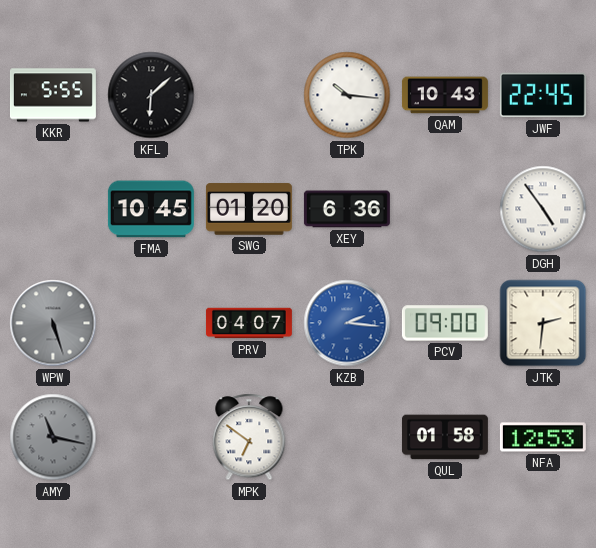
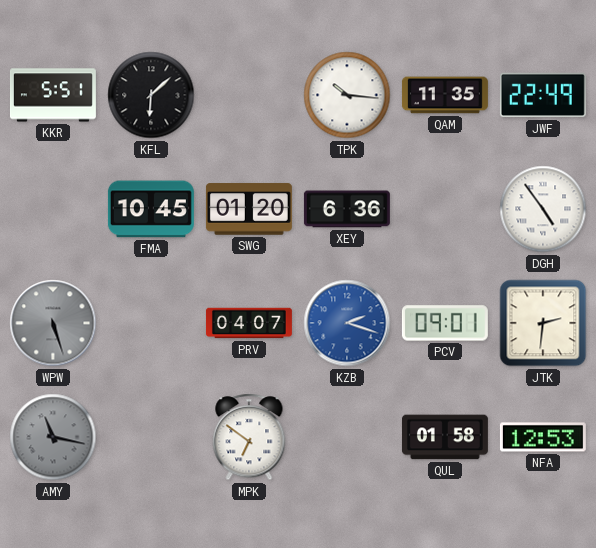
KKR: 5:55 -> 5:51 (53, 95)
QAM: 10:43 -> 11:35 (445, 95)
JWF: 22:45 -> 22:49 (543, 95)
KZB: 2:16 -> 2:18 (347, 323)
PCV: 09:00 -> 09:01 (445, 323)
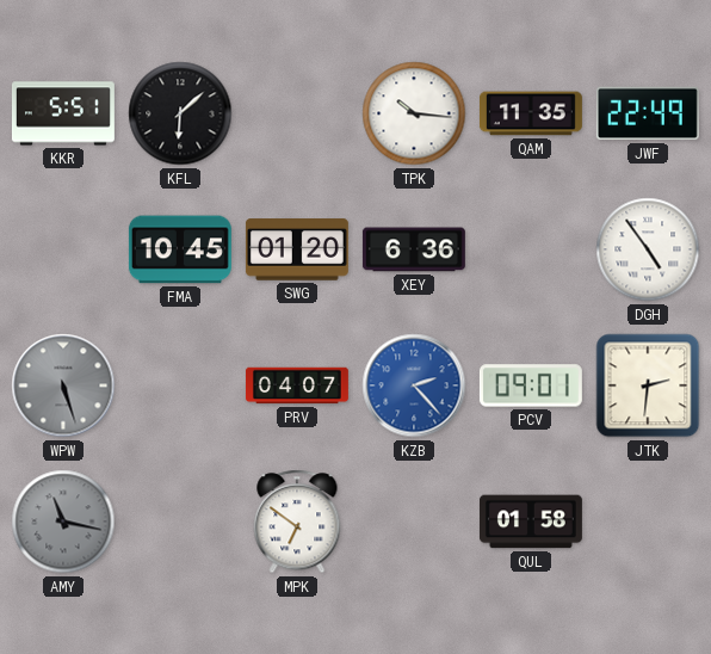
KZB: 2:18 -> 2:23 (414, 385)
NFA: 12:53 -> none (543, 437)
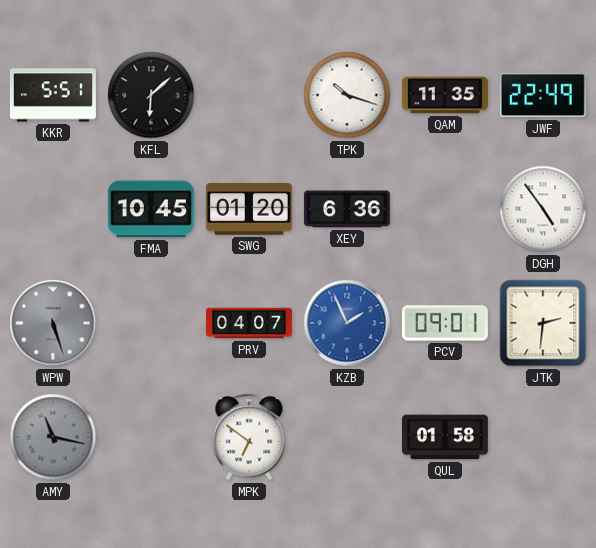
TPK: 10:16 -> 10:18 (347, 95)
KZB: 2:23 -> 1:56 (347, 323)
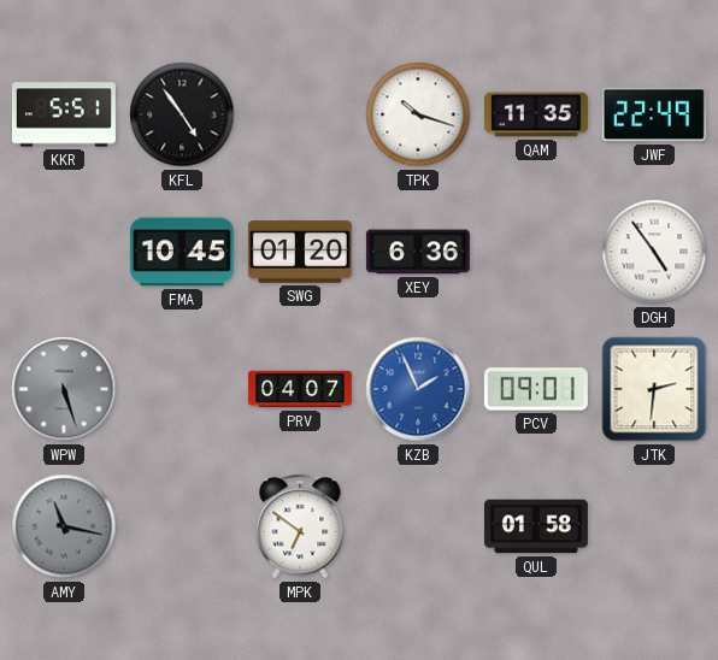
KFL: 6:08 -> 4:54 (182, 114)
